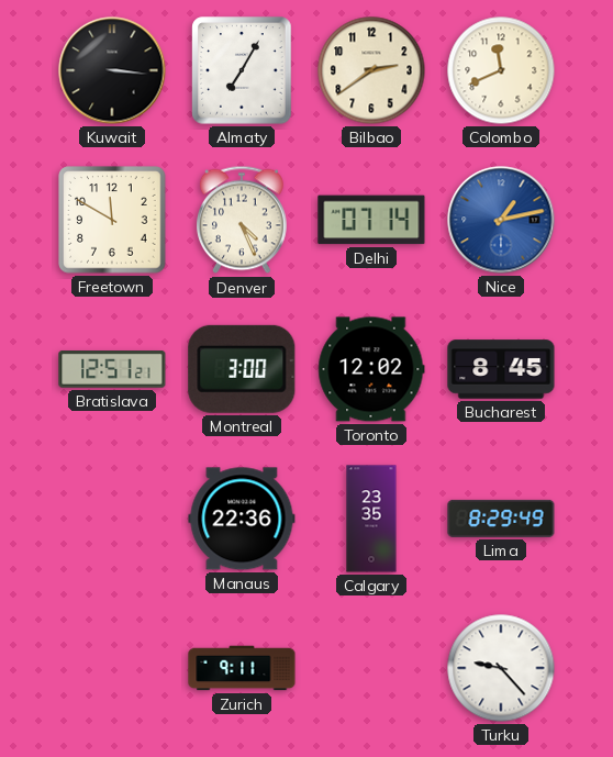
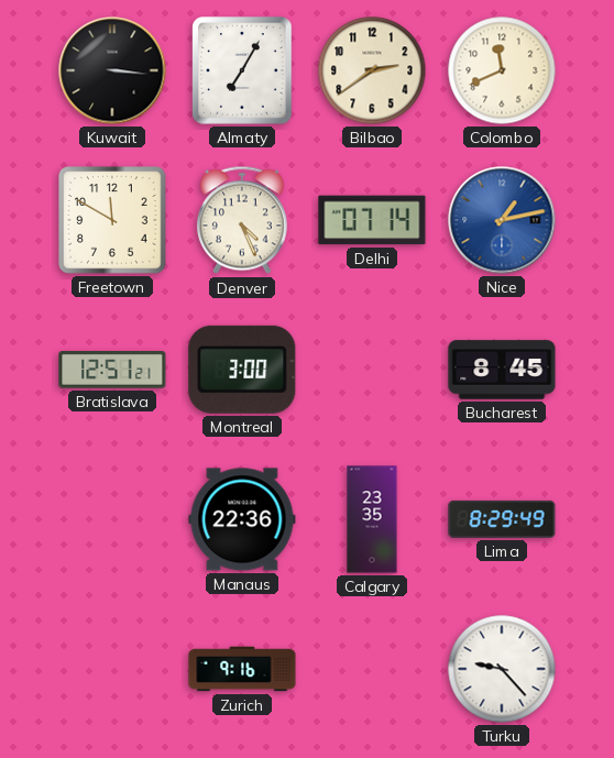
Toronto: 12:02 -> none (371, 369)
Zurich: 9:11 -> 9:16 (242, 669)
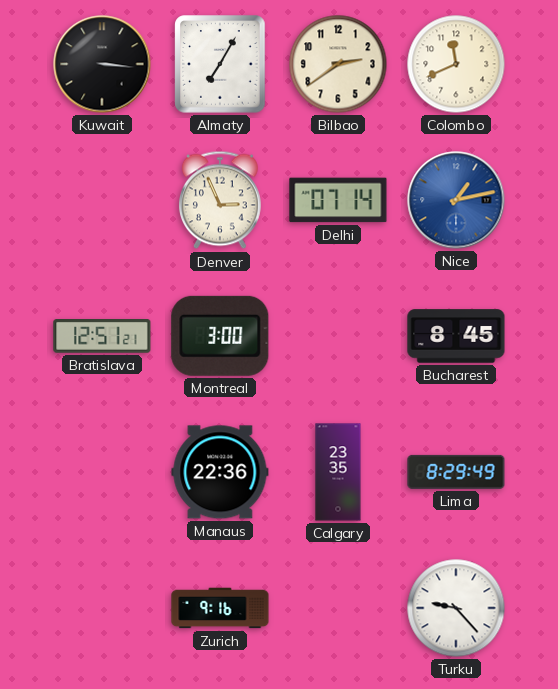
Freetown: 11:50 -> none (112, 220)
Denver: 4:26 -> 2:56 (220, 200)
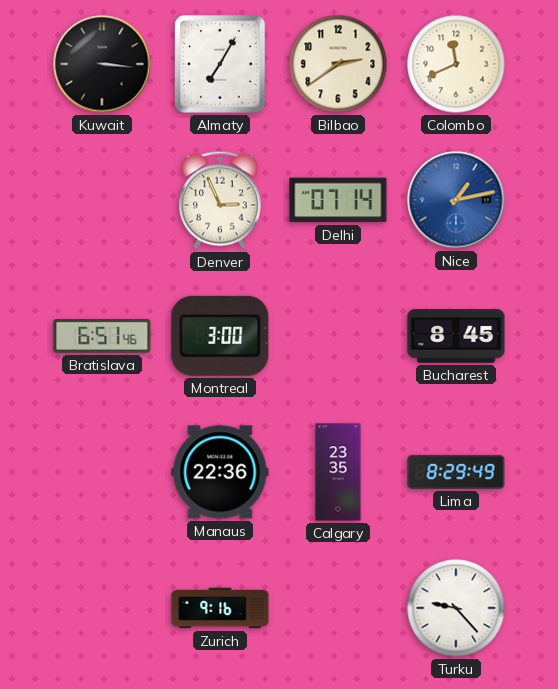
Bratislava: 12:51 -> 6:51 (102, 337)
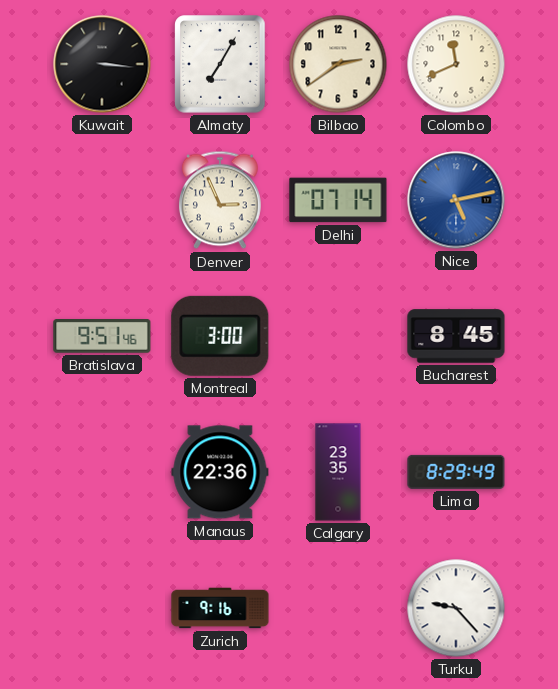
Nice: 1:13 -> 5:13 (456, 200)
Bratislava: 6:51 -> 9:51 (102, 337)
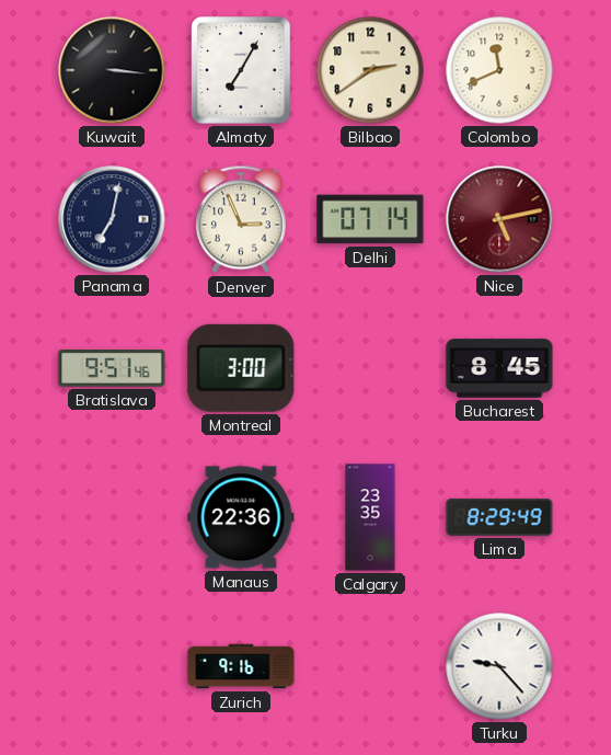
Panama: none -> 7:02 (112, 219)
Nice dial: blue -> burgundy (499, 219)
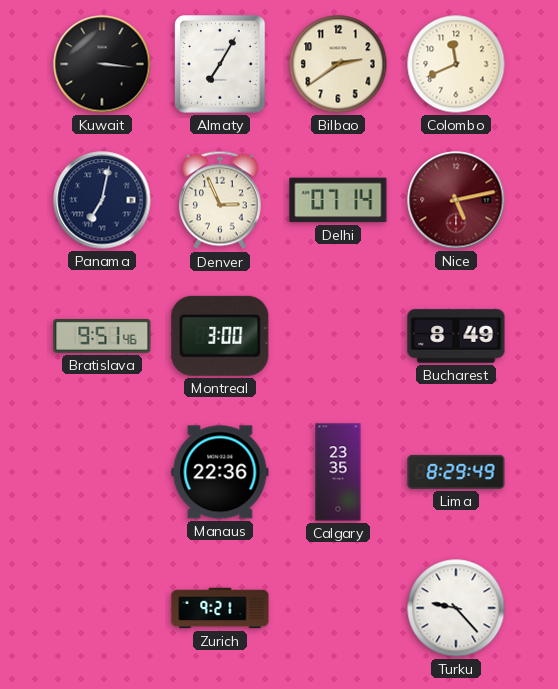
Bucharest: 8:45 -> 8:49 (456, 336)
Zurich: 9:16 -> 9:21 (220, 608)
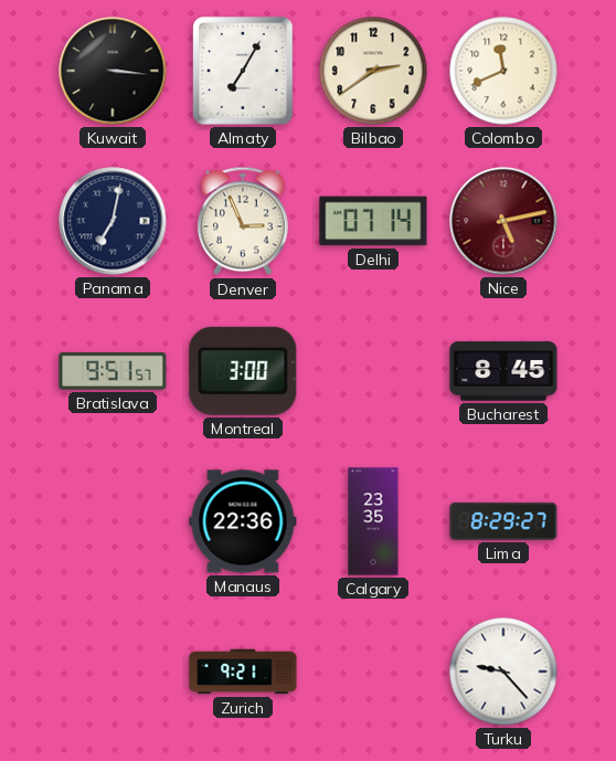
Bratislava: 9:51:46 -> 9:51:57 (113, 372)
Bucharest: 8:49 -> 8:45 (503, 371)
Lima: 8:29:49 -> 8:29:27 (503, 521)
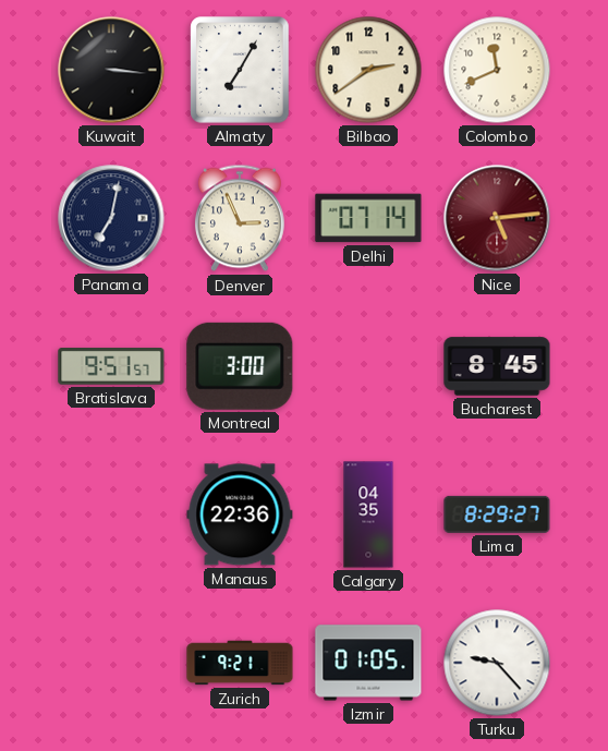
Nice: 5:13 -> 5:14 (497, 218)
Calgary: 23:35 -> 04:35 (368, 514)
Izmir: none -> 01:05 (368, 663)
